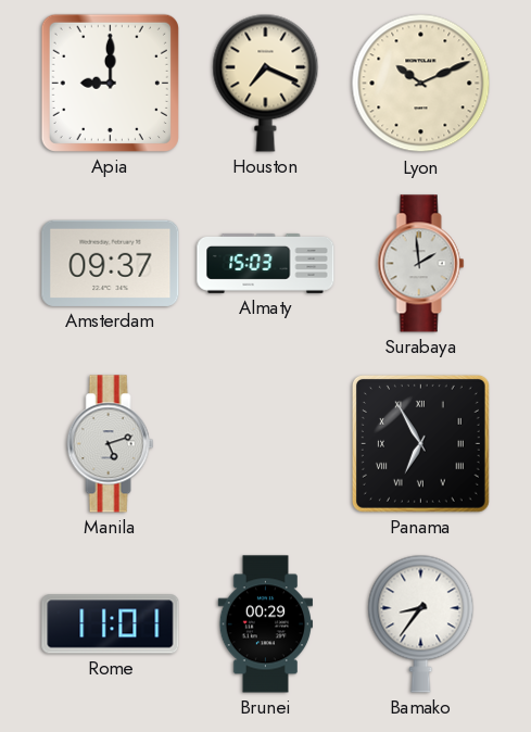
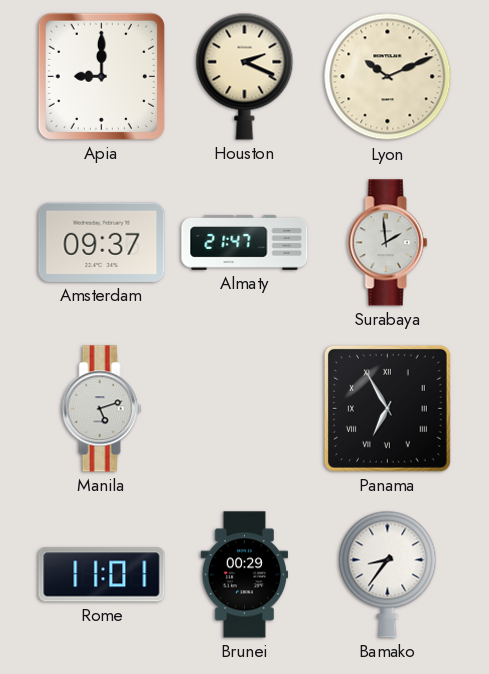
Houston: 7:19 -> 2:19 (245, 76)
Almaty: 15:03 -> 21:47 (245, 242)
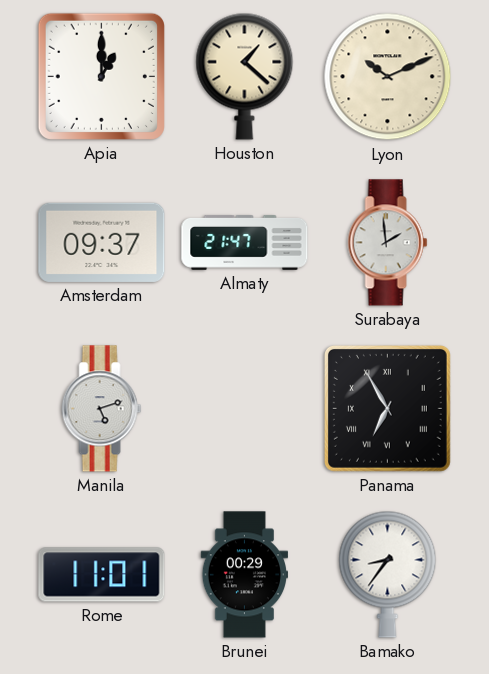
Apia: 9:00 -> 1:00 (101, 76)
Houston: 2:19 -> 1:22 (245, 76)
